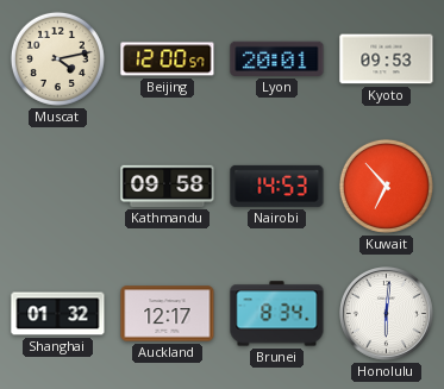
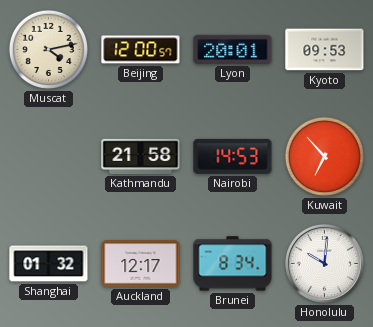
Kathmandu: 09:58 -> 21:58 (141, 156)
Honolulu: 6:01 -> 10:01 (325, 264)
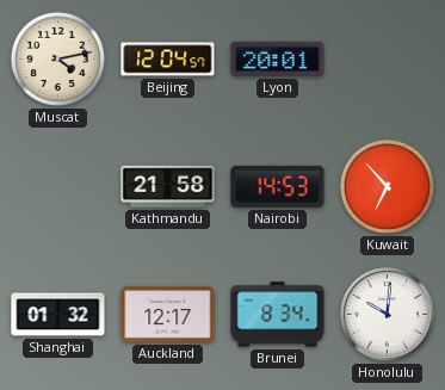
Beijing: 12:00 -> 12:04 (168, 60)
Kyoto: 09:53 -> none (325, 50)
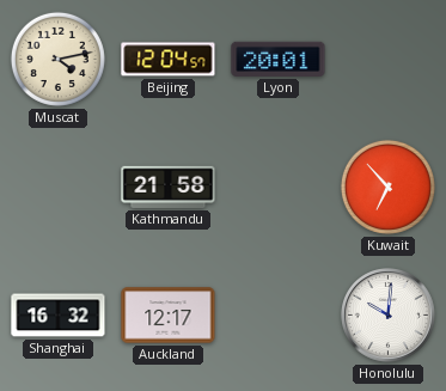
Nairobi: 14:53 -> none (278, 186)
Shanghai: 01:32 -> 16:32 (59, 316)
Brunei: 8:34 -> none (278, 315)
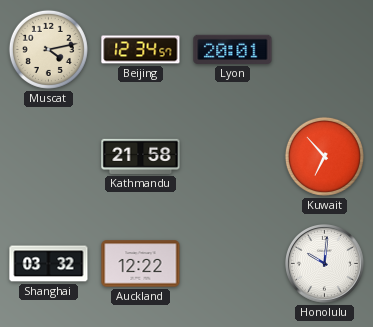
Beijing: 12:04 -> 12:34 (141, 50)
Shanghai: 16:32 -> 03:32 (49, 264)
Auckland: 12:17 -> 12:22 (141, 264)
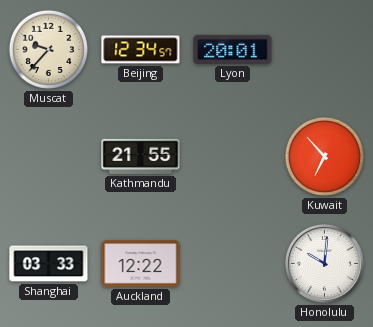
Muscat: 4:13 -> 9:37 (48, 49)
Kathmandu: 21:58 -> 21:55 (141, 156)
Shanghai: 03:32 -> 03:33 (49, 264)
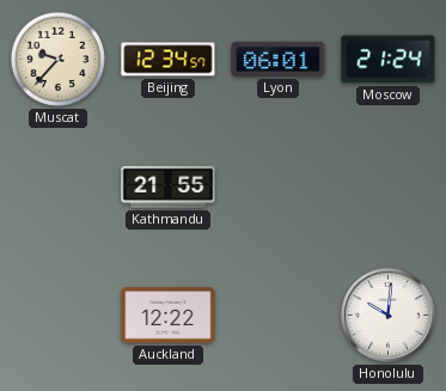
Lyon: 20:01 -> 06:01 (279, 59)
Moscow: none -> 21:24 (389, 60)
Kuwait: 6:53 -> none (324, 156)
Shanghai: 03:33 -> none (49, 264)
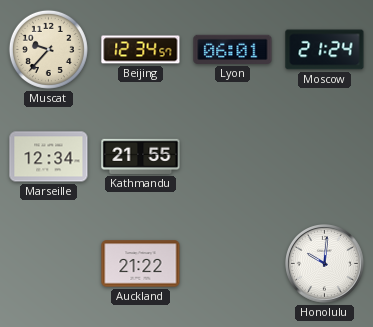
Marseille: none -> 12:34 (49, 157)
Auckland: 12:22 -> 21:22 (141, 264)
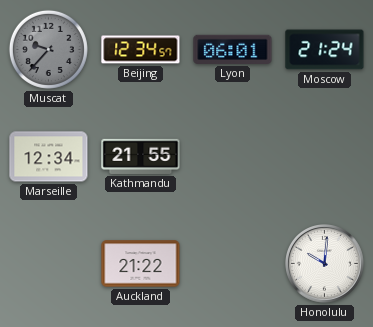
Muscat dial: cream -> grey (48, 49)
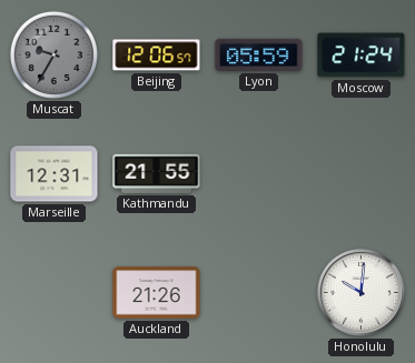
Muscat: 9:37 -> 9:35 (53, 54)
Beijing: 12:34 -> 12:06 (157, 56)
Lyon: 06:01 -> 05:59 (259, 54)
Marseille: 12:34 -> 12:31 (55, 174)
Auckland: 21:22 -> 21:26 (157, 293)
